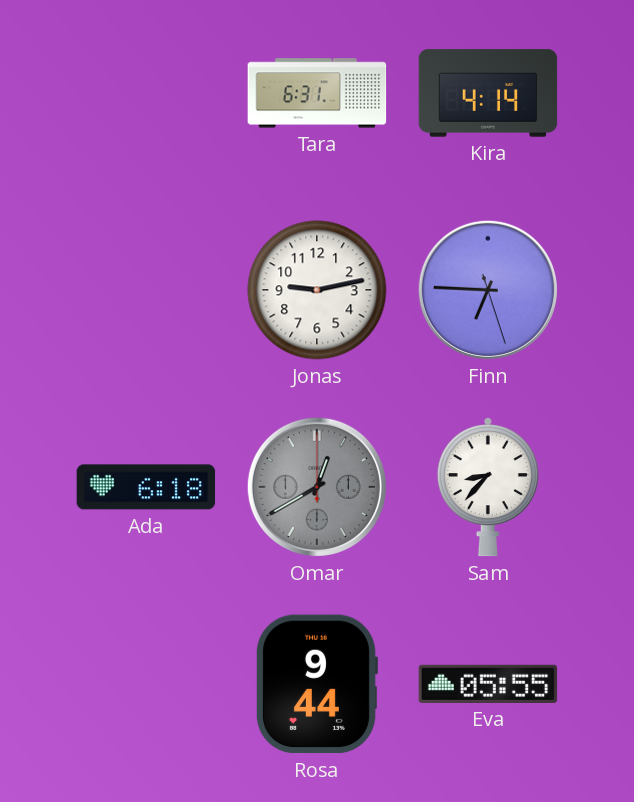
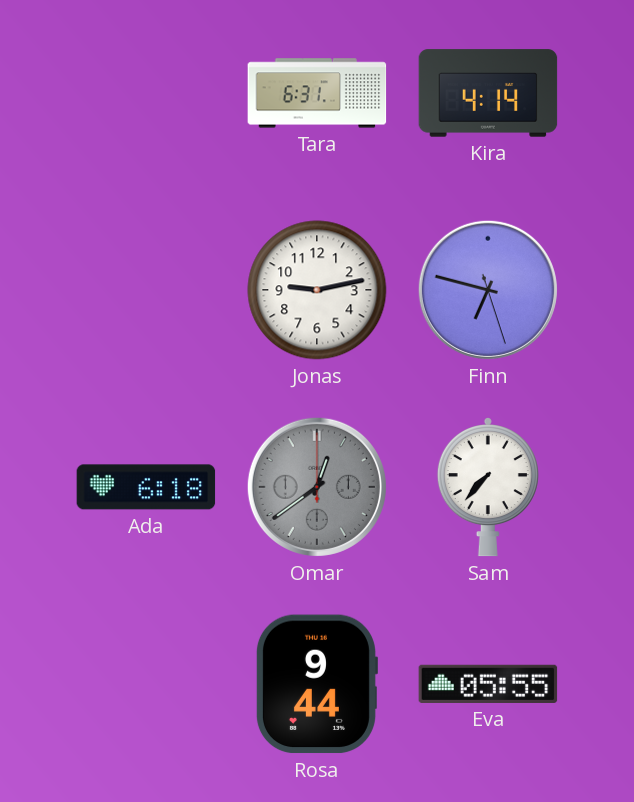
Finn: 6:45 -> 6:47 (488, 290)
Omar: 12:40 -> 12:39 (317, 487)
Sam: 8:37 -> 7:37 (488, 488)
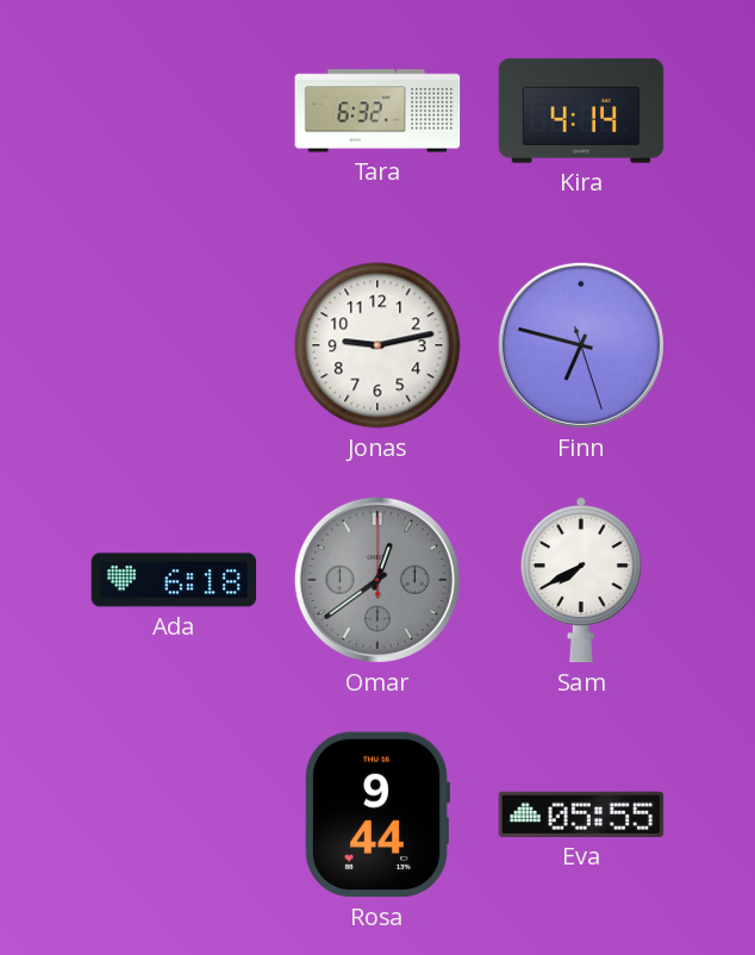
Tara: 6:31 -> 6:32 (377, 111)
Sam: 7:37 -> 7:40 (581, 581)
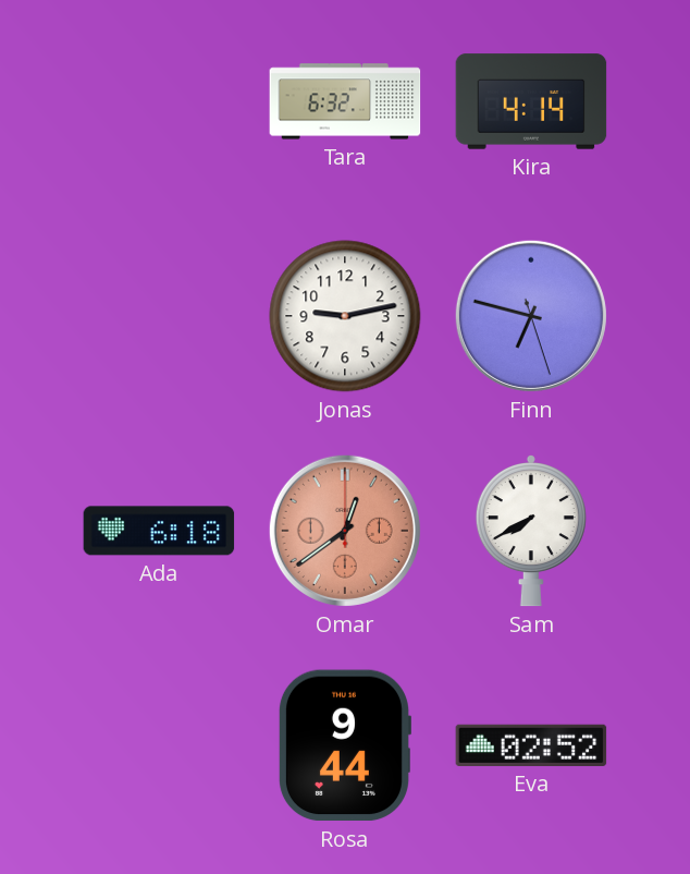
Omar dial: grey -> salmon (345, 531)
Eva: 05:55 -> 02:52 (531, 745)
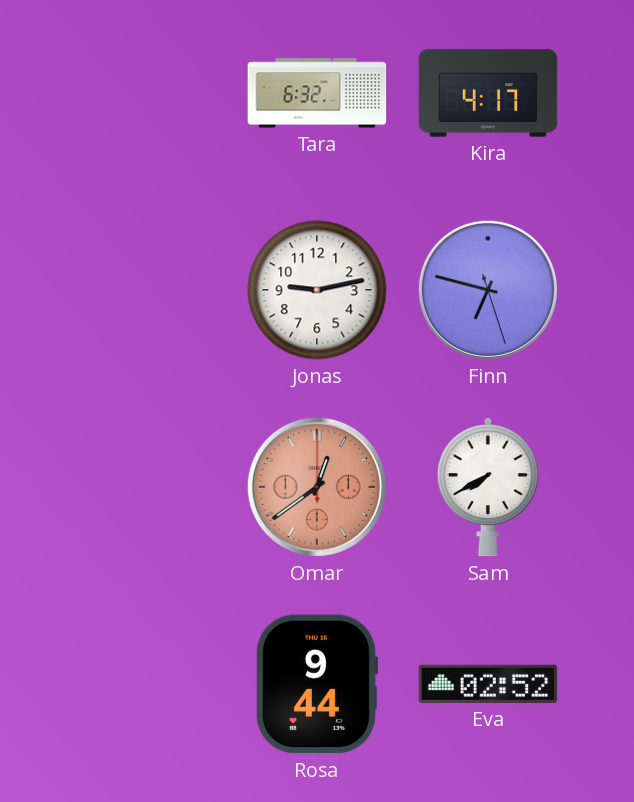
Kira: 4:14 -> 4:17 (488, 93)
Ada: 6:18 -> none (159, 531)
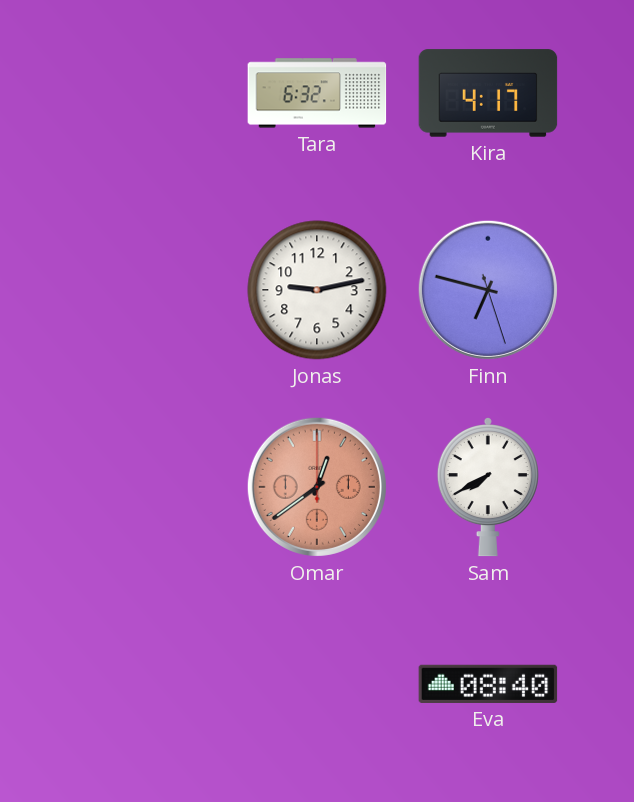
Rosa: 9:44 -> none (316, 684)
Eva: 02:52 -> 08:40 (488, 684)
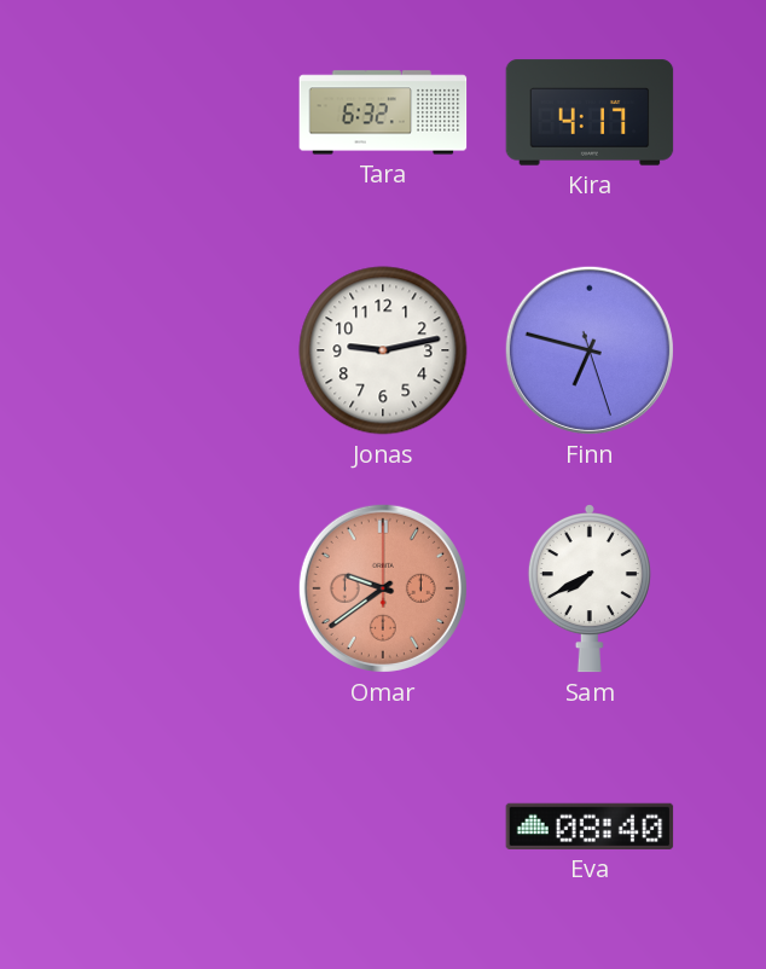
Omar: 12:39 -> 9:39 (383, 588)
